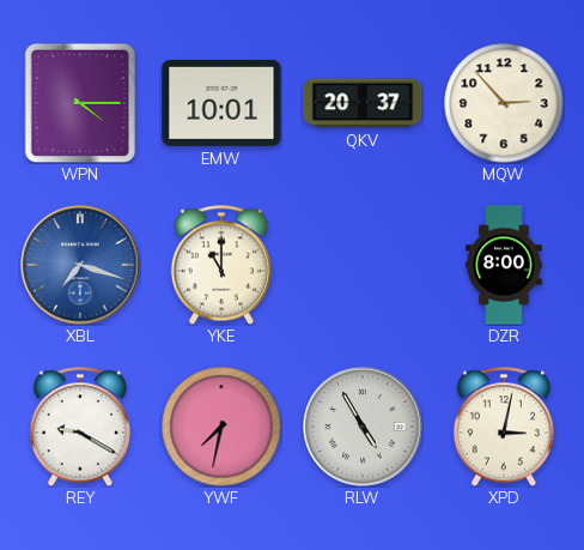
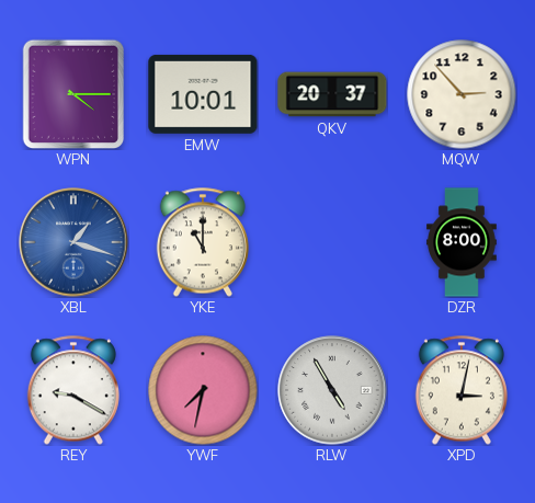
XBL: 7:18 -> 1:18 (73, 242)
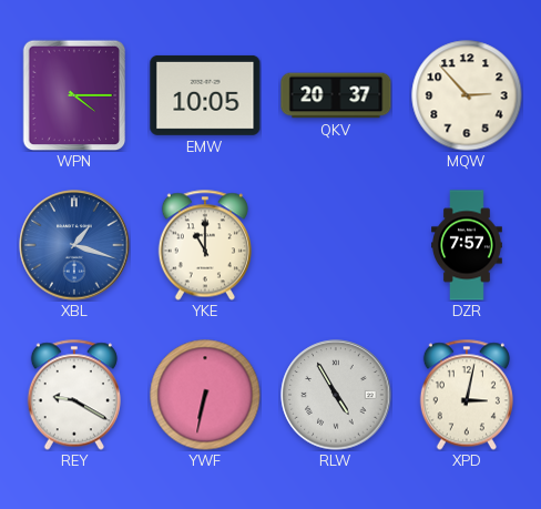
EMW: 10:01 -> 10:05 (205, 95)
DZR: 8:00 -> 7:57 (468, 245)
YWF: 7:32 -> 6:32 (205, 395)
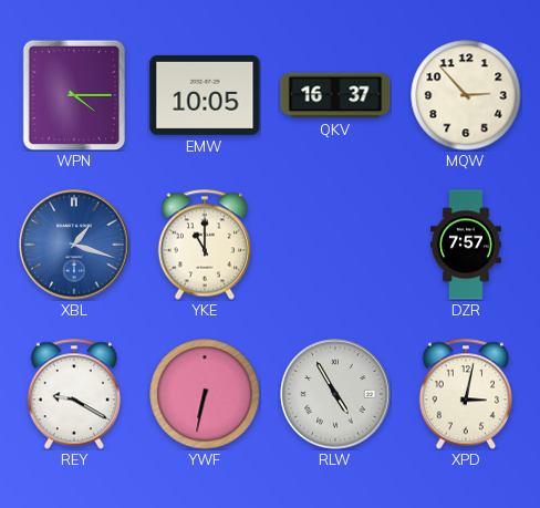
QKV: 20:37 -> 16:37 (335, 95)
